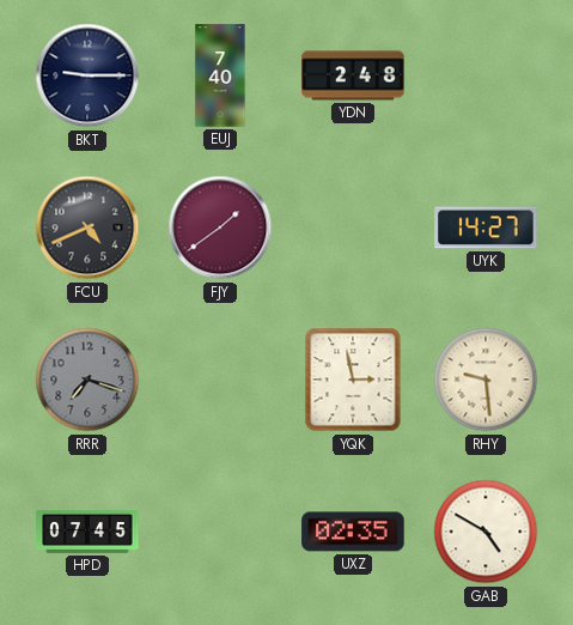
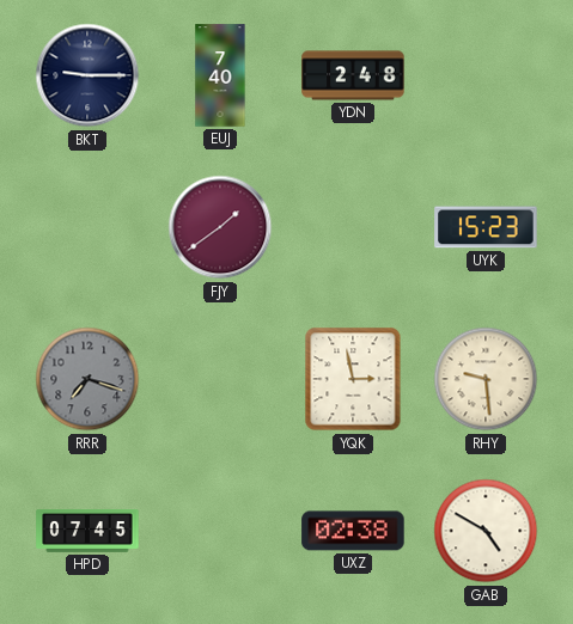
FCU: 4:41 -> none (87, 227)
UYK: 14:27 -> 15:23 (486, 227)
UXZ: 02:35 -> 02:38 (353, 531)
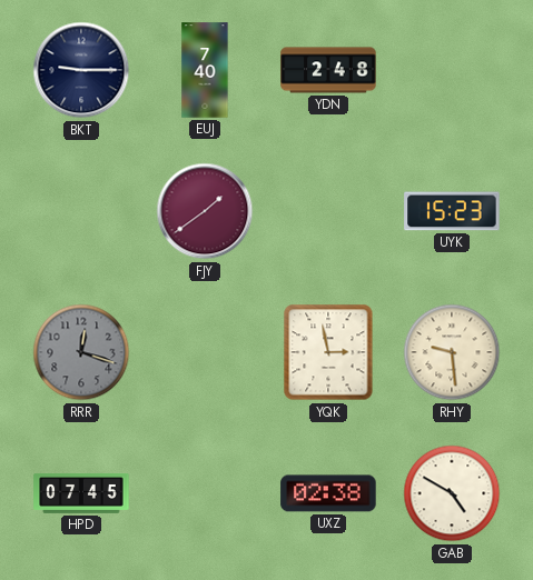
RRR: 7:18 -> 12:18 (81, 352)
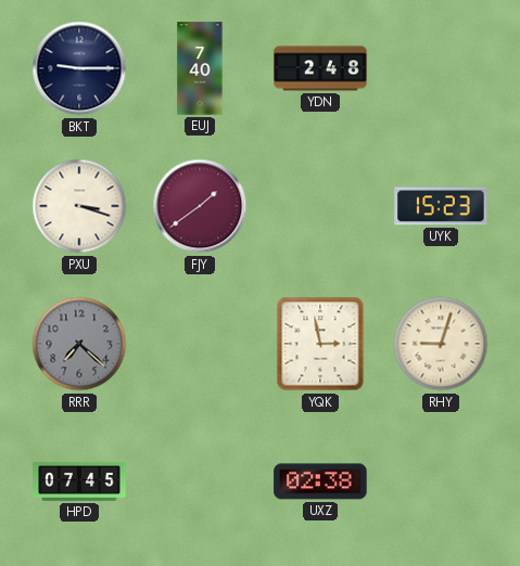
PXU: none -> 3:18 (79, 206)
RRR: 12:18 -> 7:22 (79, 344)
RHY: 9:29 -> 9:03 (441, 344)
GAB: 4:50 -> none (452, 493)
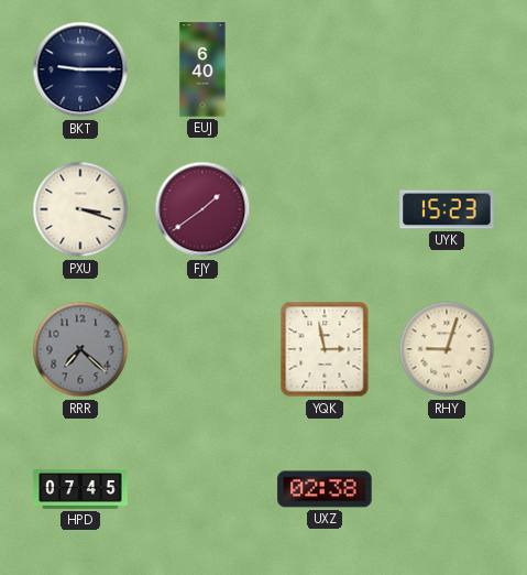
EUJ: 7:40 -> 6:40 (202, 69)
YDN: 2:48 -> none (320, 68)
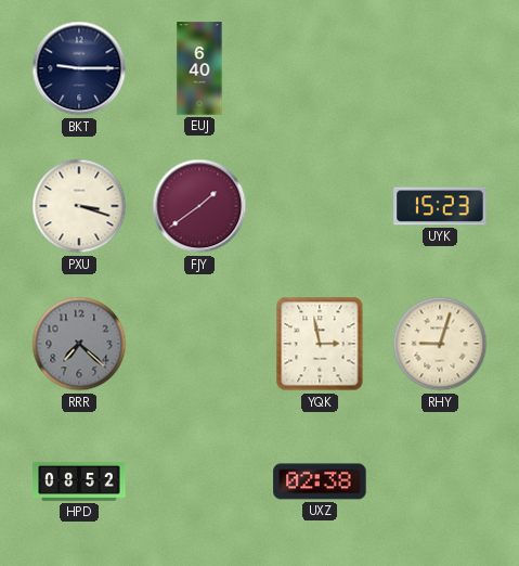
HPD: 07:45 -> 08:52 (79, 483)
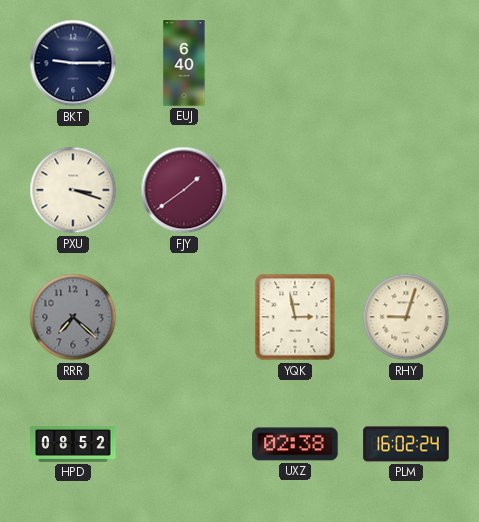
UYK: 15:23 -> none (440, 206)
PLM: none -> 16:02 (406, 444)
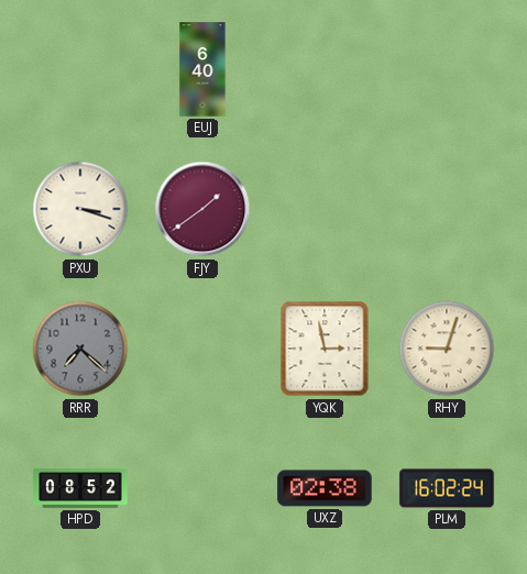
BKT: 9:15 -> none (73, 63)
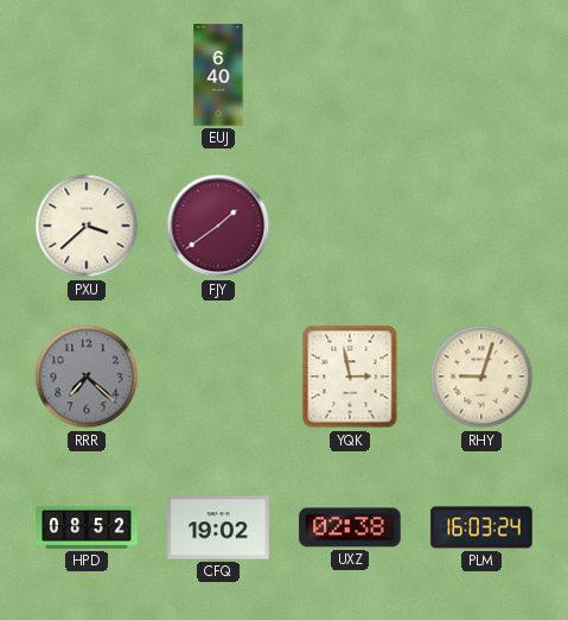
PXU: 3:18 -> 3:38 (87, 226)
CFQ: none -> 19:02 (218, 527)
PLM: 16:02 -> 16:03 (481, 527)
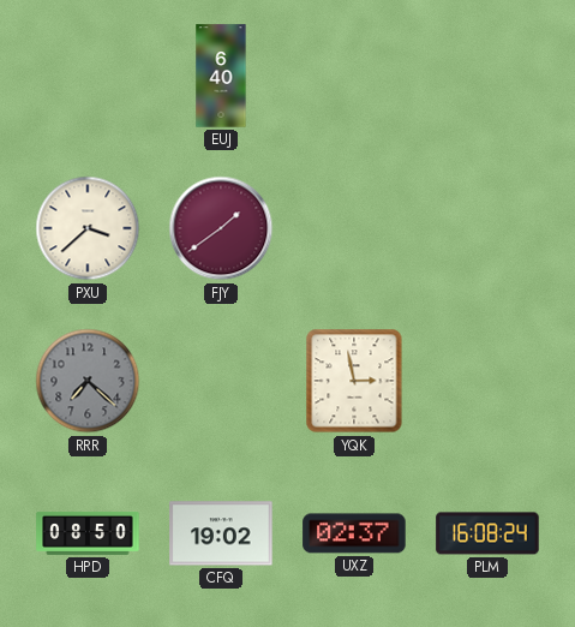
RHY: 9:03 -> none (481, 377)
HPD: 08:52 -> 08:50 (88, 535)
UXZ: 02:38 -> 02:37 (354, 533)
PLM: 16:03 -> 16:08 (487, 533)
